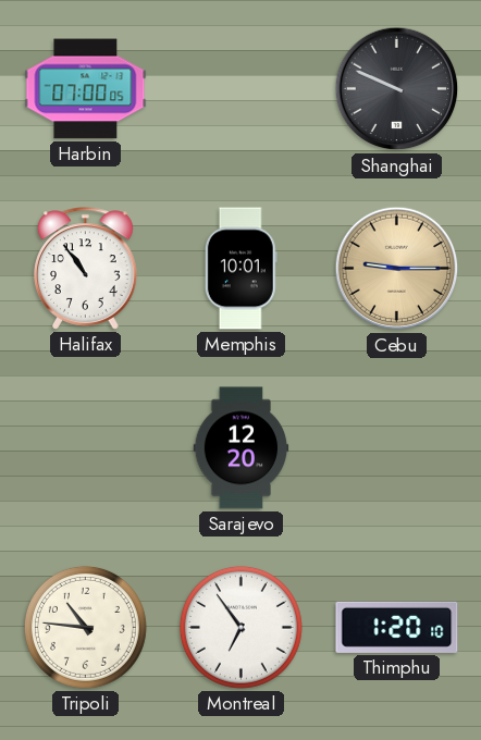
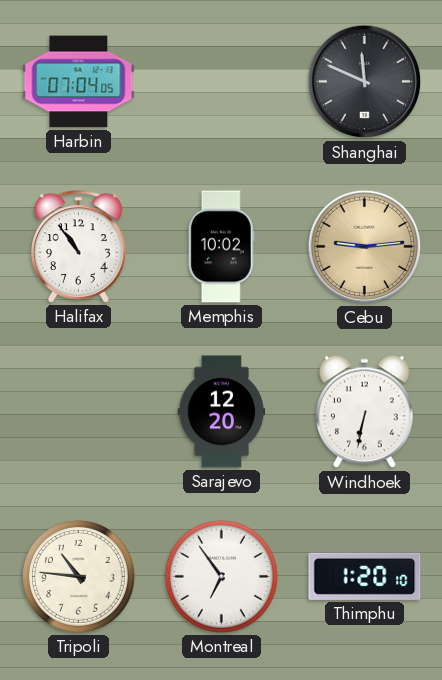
Harbin: 07:00 -> 07:04 (79, 82)
Shanghai: 9:49 -> 11:49 (365, 82)
Memphis: 10:01 -> 10:02 (221, 247)
Cebu: 9:15 -> 9:14 (365, 247)
Windhoek: none -> 6:32 (365, 412)
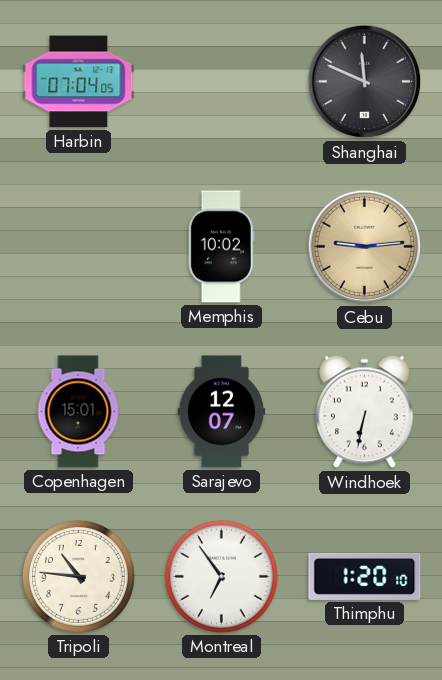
Halifax: 10:54 -> none (79, 247)
Copenhagen: none -> 15:01 (78, 412)
Sarajevo: 12:20 -> 12:07 (222, 412)
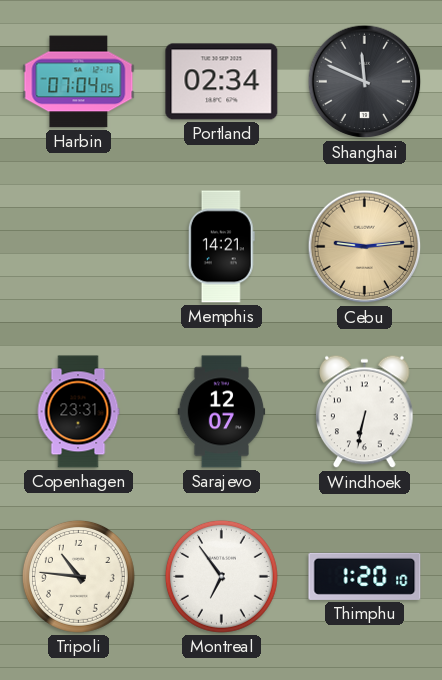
Portland: none -> 02:34 (222, 82)
Memphis: 10:02 -> 14:21 (221, 247)
Copenhagen: 15:01 -> 23:31 (78, 412)
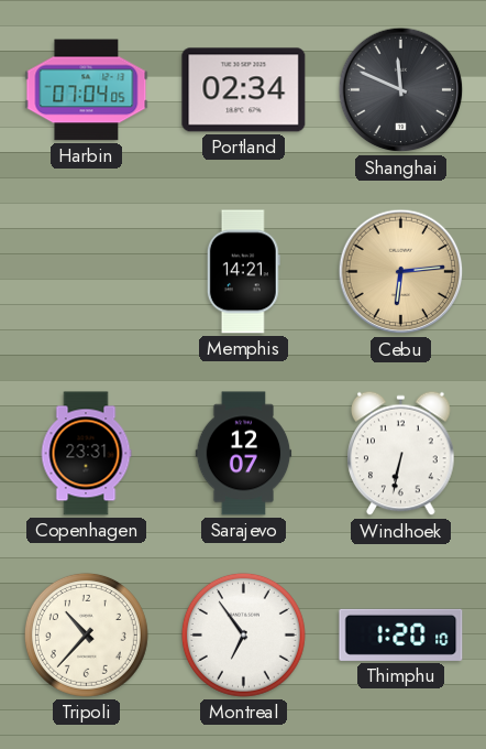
Cebu: 9:14 -> 6:14 (401, 272)
Tripoli: 10:46 -> 10:37 (86, 634)
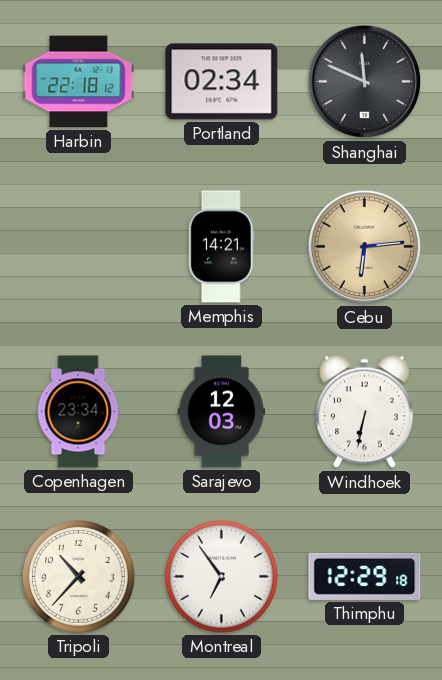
Harbin: 07:04 -> 22:18 (79, 82)
Copenhagen: 23:31 -> 23:34 (78, 412)
Sarajevo: 12:07 -> 12:03 (222, 412)
Thimphu: 1:20 -> 12:29 (365, 576)
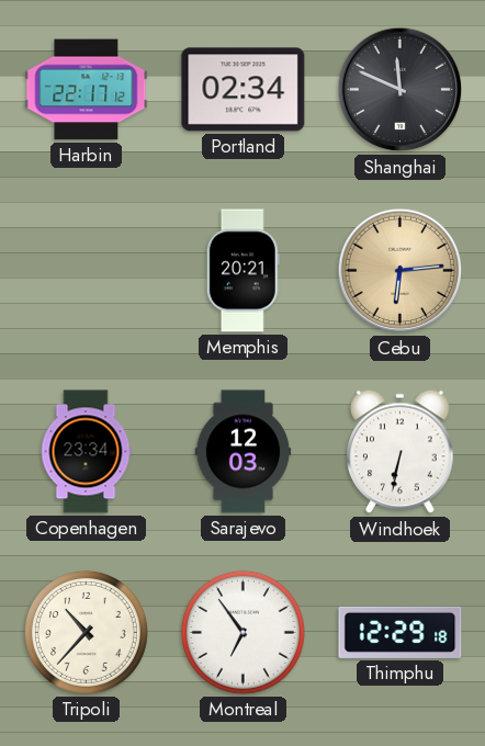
Harbin: 22:18 -> 22:17 (87, 90)
Memphis: 14:21 -> 20:21 (243, 271)
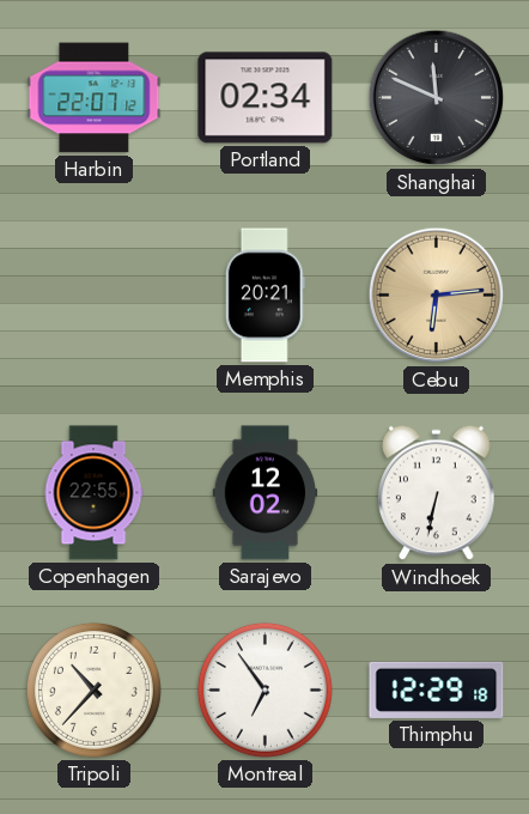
Harbin: 22:17 -> 22:07 (95, 98)
Copenhagen: 23:34 -> 22:55 (93, 493)
Sarajevo: 12:03 -> 12:02 (266, 493)
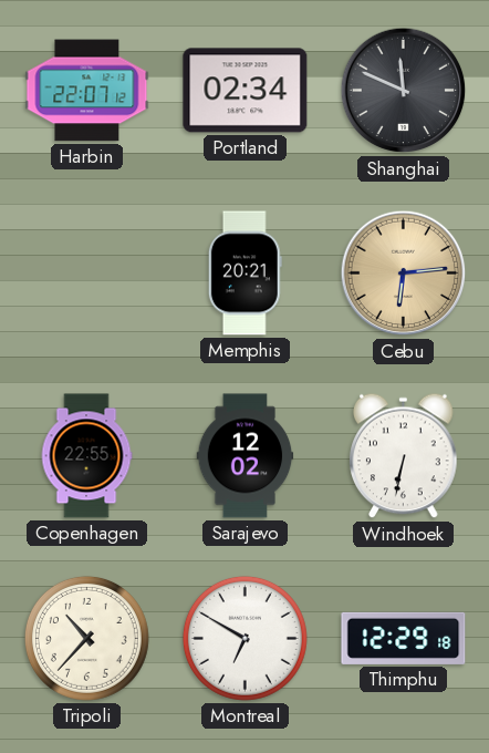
Montreal: 6:54 -> 6:50 (245, 638)
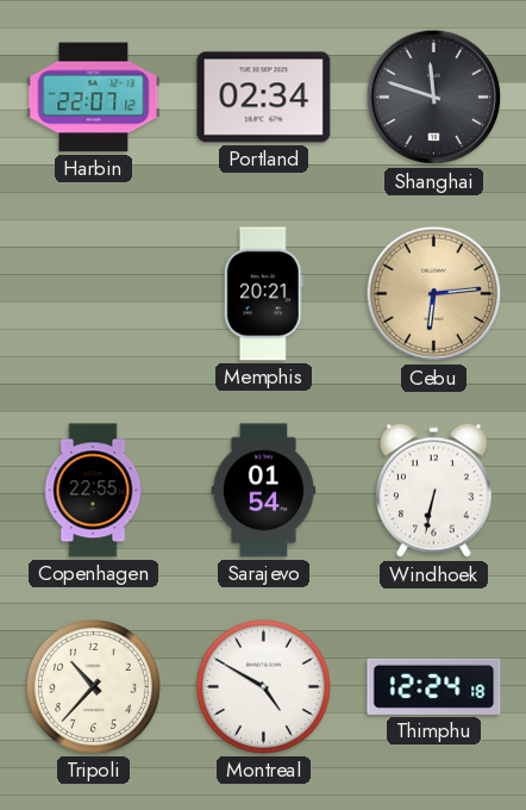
Shanghai: 11:49 -> 11:48 (434, 98)
Sarajevo: 12:02 -> 01:54 (264, 491)
Montreal: 6:50 -> 4:50 (263, 686)
Thimphu: 12:29 -> 12:24 (434, 686)
